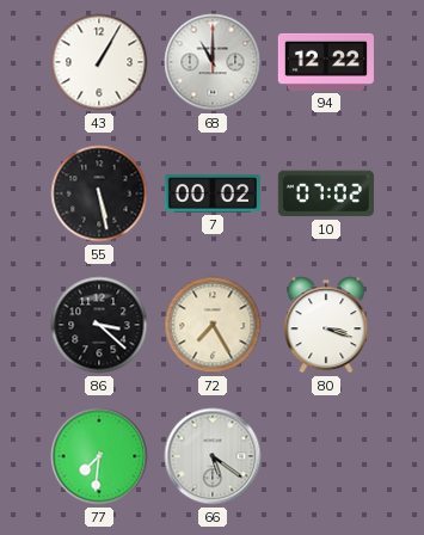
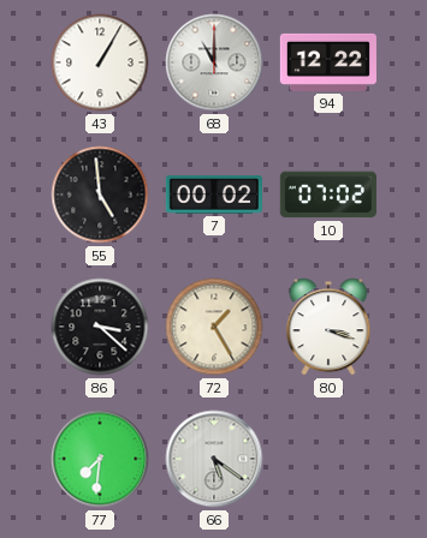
55: 5:28 -> 4:59 (100, 195)
72: 7:25 -> 1:25 (214, 327)
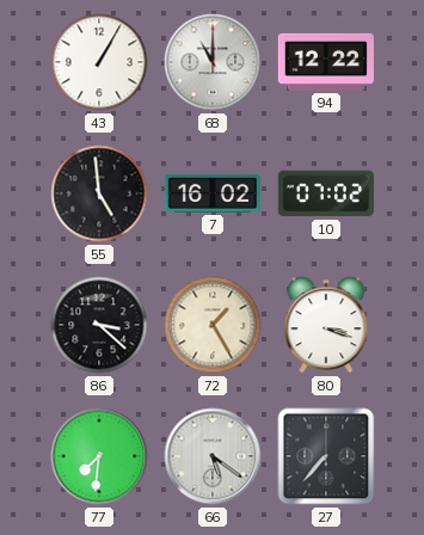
7: 00:02 -> 16:02 (213, 193)
27: none -> 7:37 (326, 456)
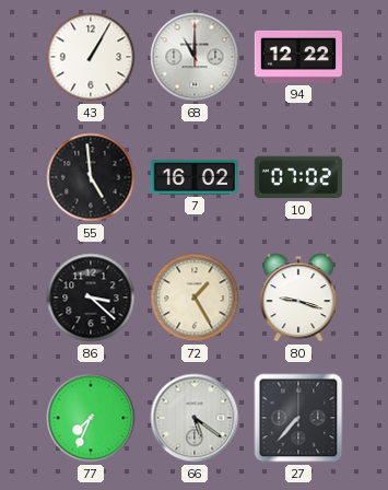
80: 3:18 -> 9:18 (298, 297)
77: 7:31 -> 7:34 (91, 418)
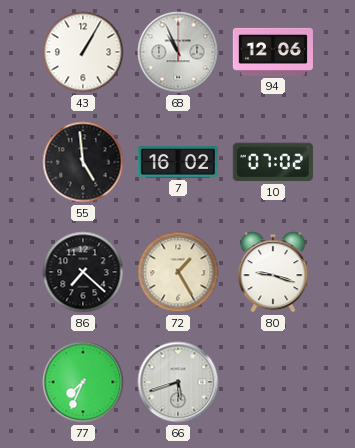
68: 11:00 -> 10:56 (178, 52)
94: 12:22 -> 12:06 (272, 52)
86: 3:22 -> 7:22 (83, 272)
66: 5:21 -> 5:42 (178, 382)
27: 7:37 -> none (298, 418)
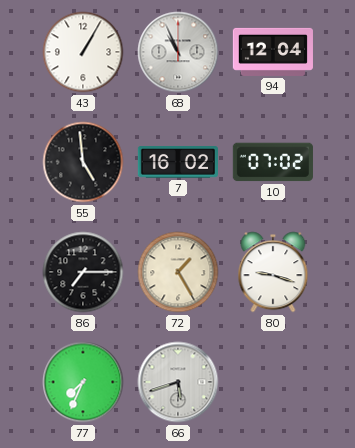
94: 12:06 -> 12:04 (272, 52)
86: 7:22 -> 7:15 (83, 272)
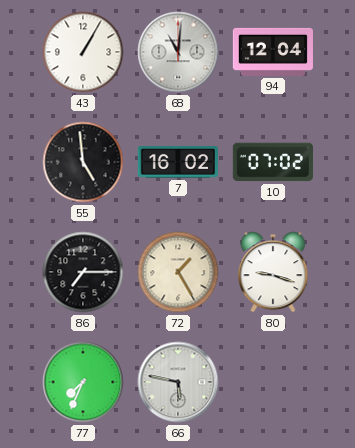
68: 10:56 -> 11:01 (178, 52)
66: 5:42 -> 5:47 (178, 382)
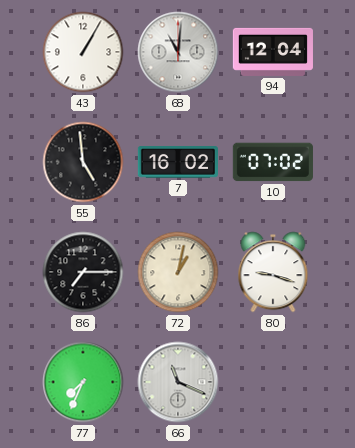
72: 1:25 -> 1:02 (178, 272)
66: 5:47 -> 11:19 (178, 382)
